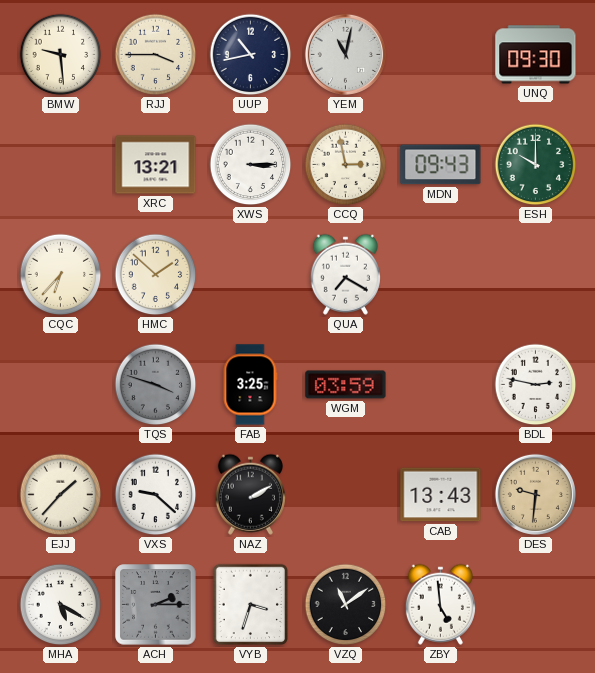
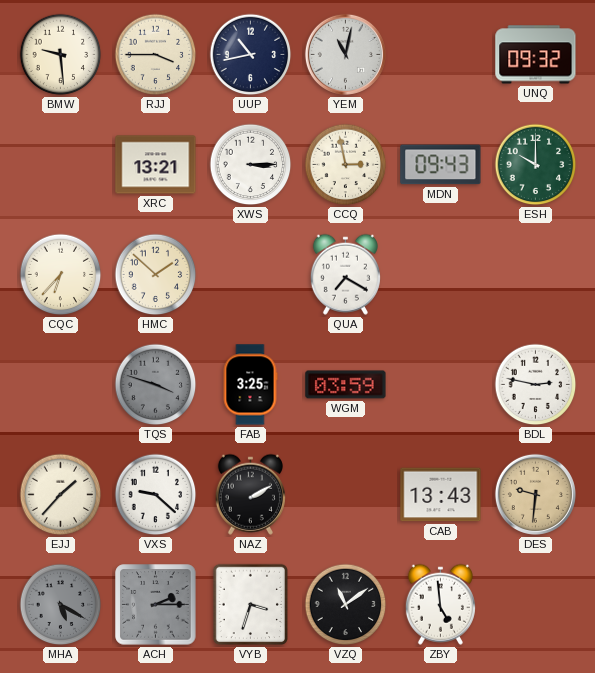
UNQ: 09:30 -> 09:32 (536, 55)
MHA dial: white -> grey (61, 605)
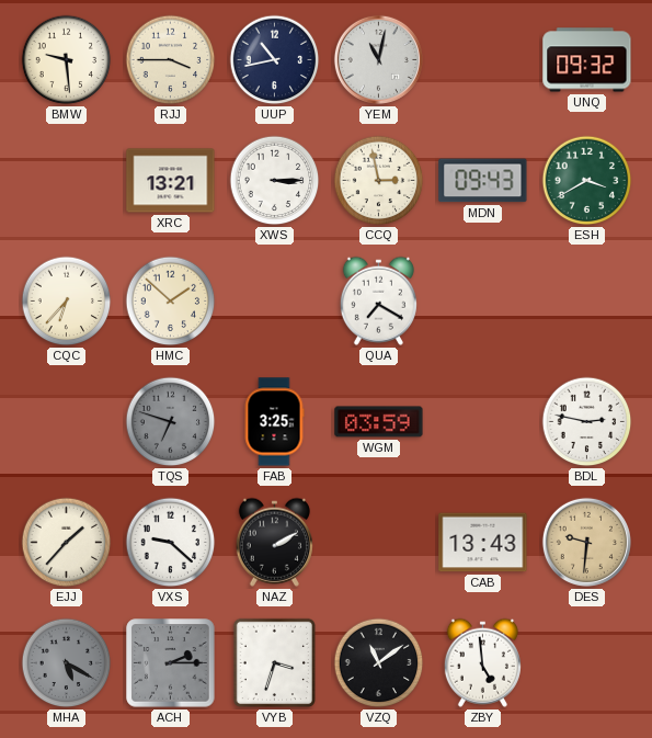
ESH: 10:00 -> 3:40 (587, 181)
TQS: 3:48 -> 6:48 (171, 422)
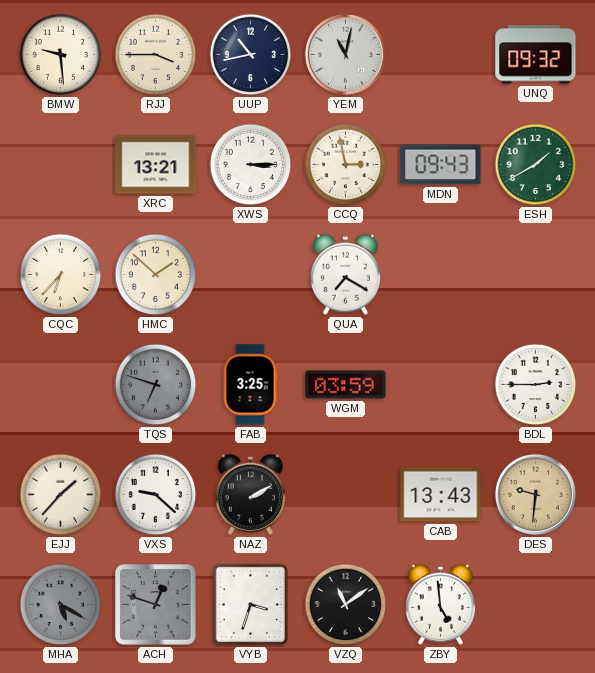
ESH: 3:40 -> 1:40 (536, 165)
BDL: 2:47 -> 2:45 (536, 385)
ACH: 2:15 -> 12:48 (156, 605)
